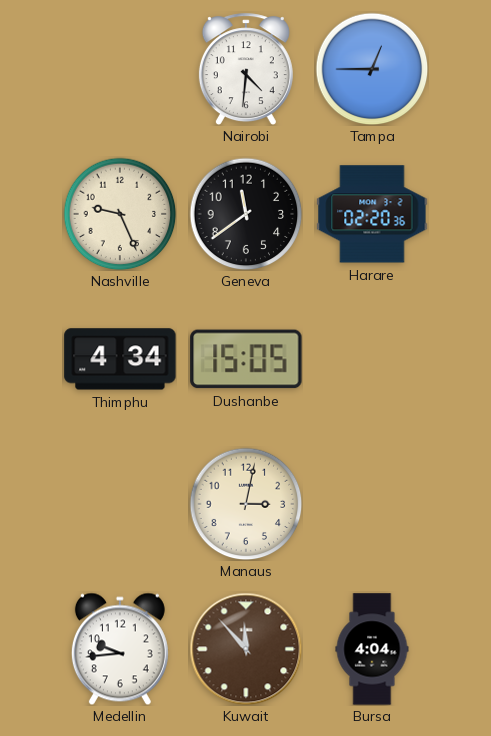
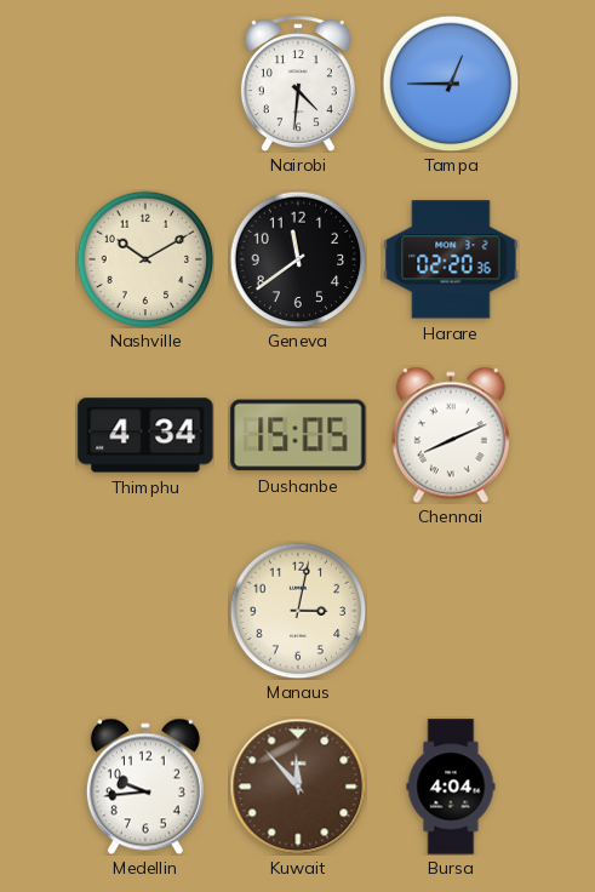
Nashville: 9:26 -> 10:10 (145, 259)
Chennai: none -> 8:11 (451, 435)
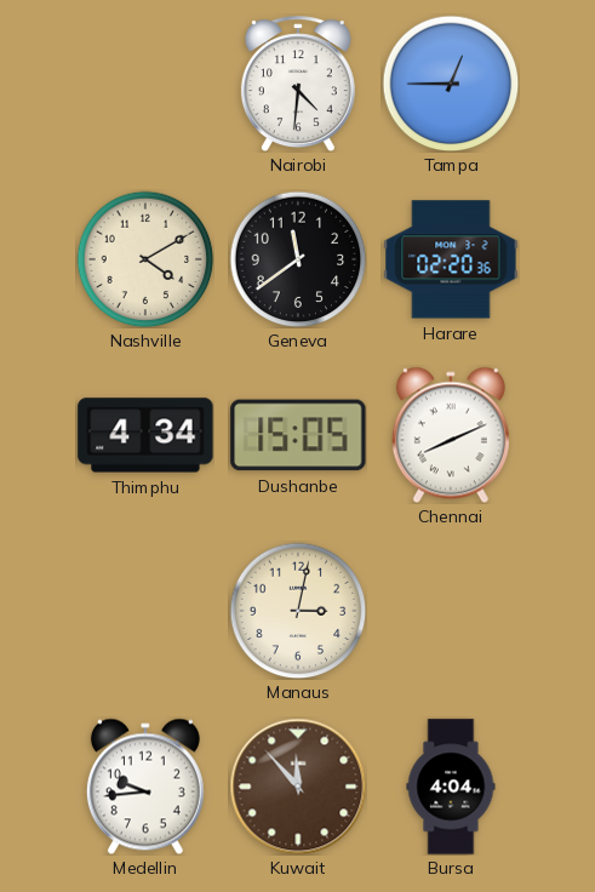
Nashville: 10:10 -> 4:10 (145, 259)
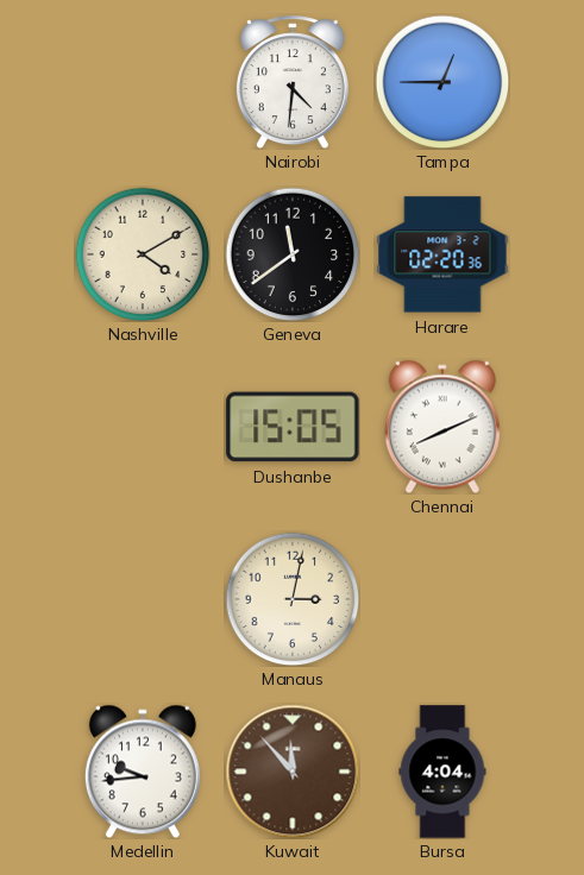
Thimphu: 4:34 -> none (145, 435)
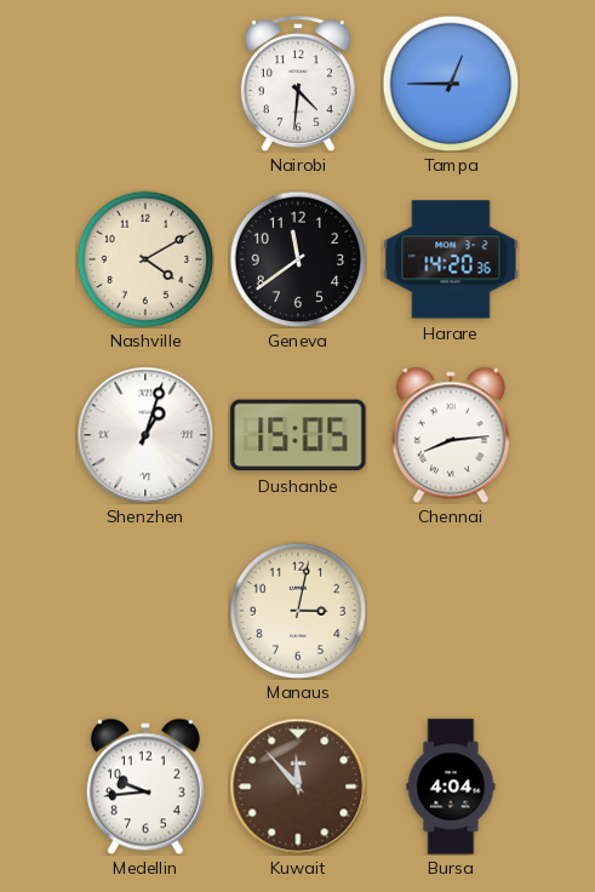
Harare: 02:20 -> 14:20 (451, 259)
Shenzhen: none -> 1:03 (145, 435)
Chennai: 8:11 -> 8:14 (451, 435)
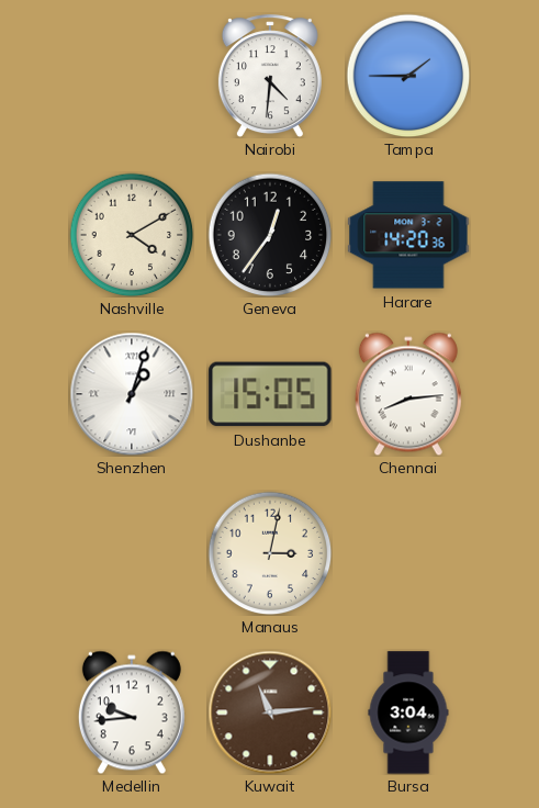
Tampa: 12:45 -> 1:45 (408, 76)
Geneva: 11:39 -> 12:36 (270, 235)
Kuwait: 11:53 -> 11:14 (270, 712)
Bursa: 4:04 -> 3:04 (408, 712)
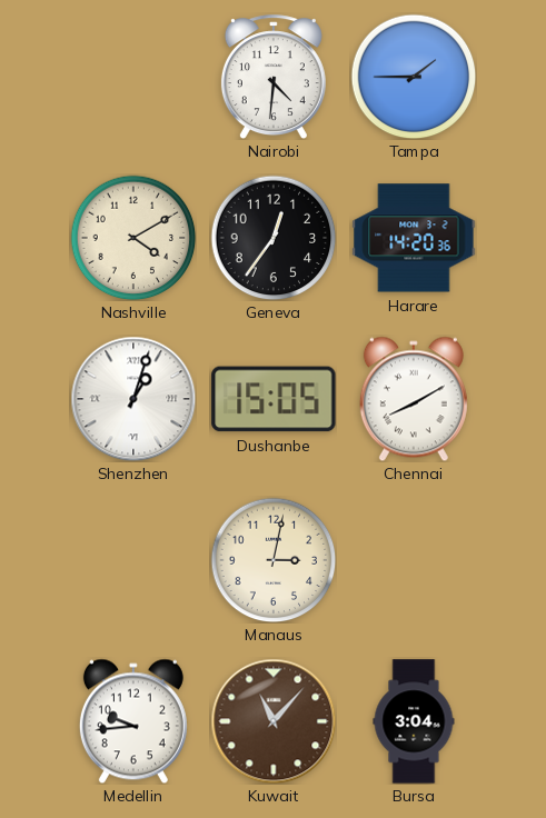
Chennai: 8:14 -> 8:10 (414, 399)
Kuwait: 11:14 -> 11:07 (274, 721)
